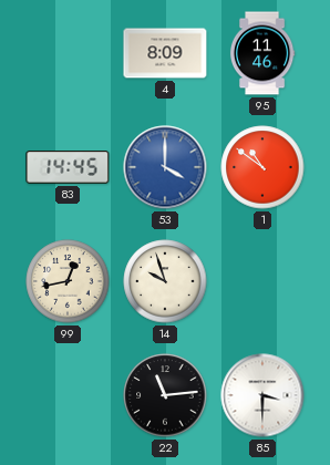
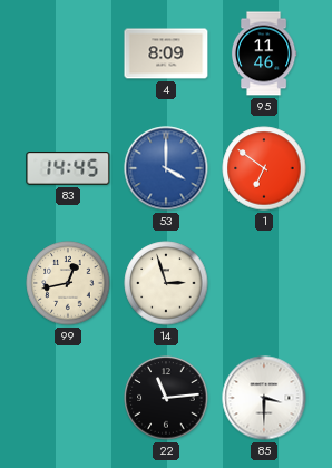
1: 10:51 -> 6:51 (264, 168)
14: 9:57 -> 2:57 (166, 283)
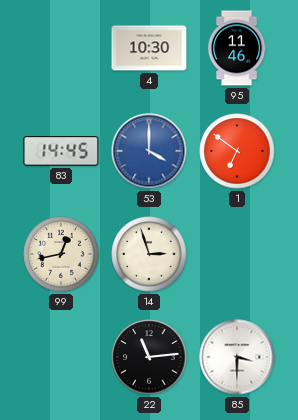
4: 8:09 -> 10:30 (149, 48)
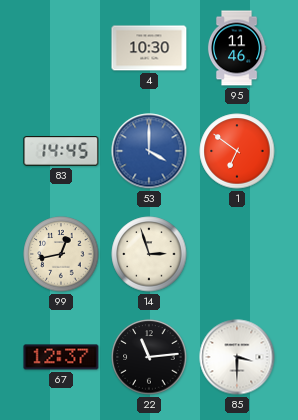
67: none -> 12:37 (61, 357)
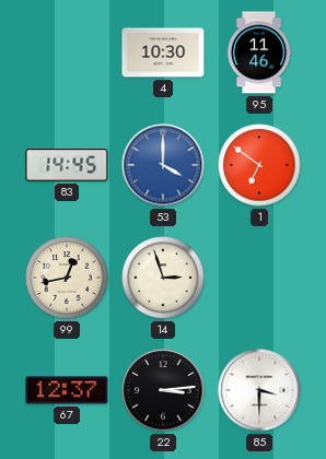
22: 11:14 -> 3:14 (163, 390)
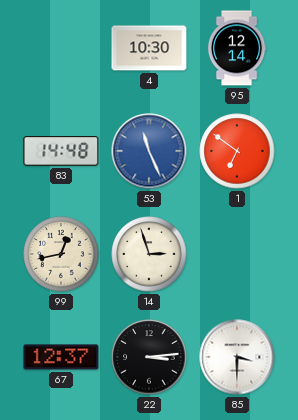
95: 11:46 -> 12:14 (237, 48)
83: 14:45 -> 14:48 (61, 151)
53: 4:00 -> 11:26 (149, 151)
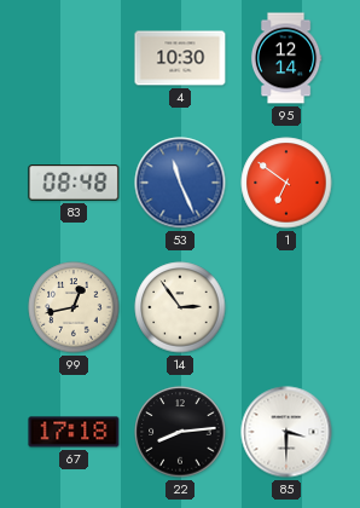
83: 14:48 -> 08:48 (74, 183)
14: 2:57 -> 2:54 (180, 307)
67: 12:37 -> 17:18 (74, 432)
22: 3:14 -> 8:14 (180, 432)
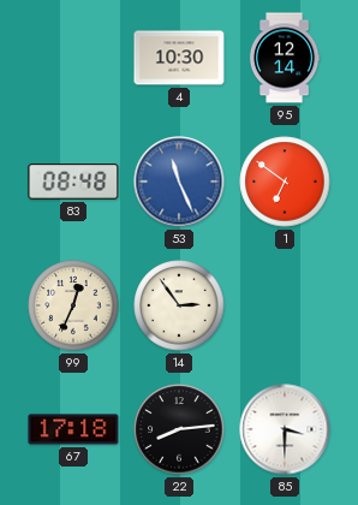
99: 12:43 -> 12:34 (73, 305)
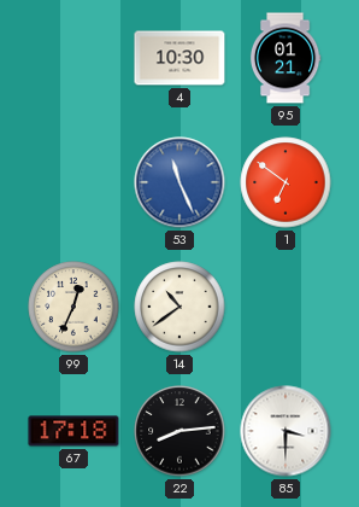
95: 12:14 -> 01:21 (286, 58)
83: 08:48 -> none (73, 182)
14: 2:54 -> 10:39 (179, 307)
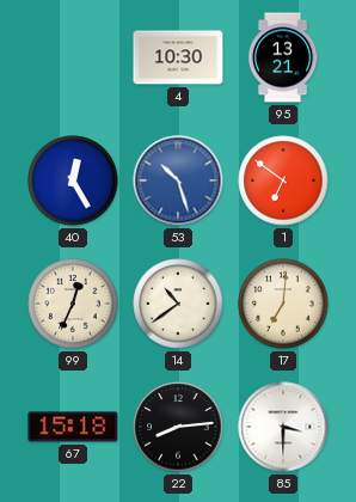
95: 01:21 -> 13:21 (283, 57)
40: none -> 12:25 (73, 180)
53: 11:26 -> 10:27 (178, 180)
17: none -> 7:01 (283, 304)
67: 17:18 -> 15:18 (73, 427)
